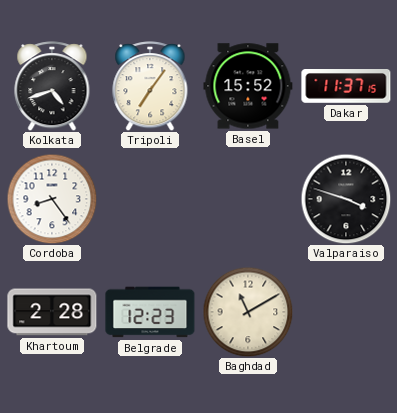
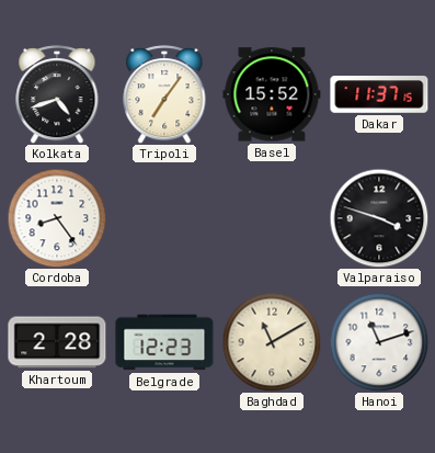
Hanoi: none -> 11:12 (379, 342)
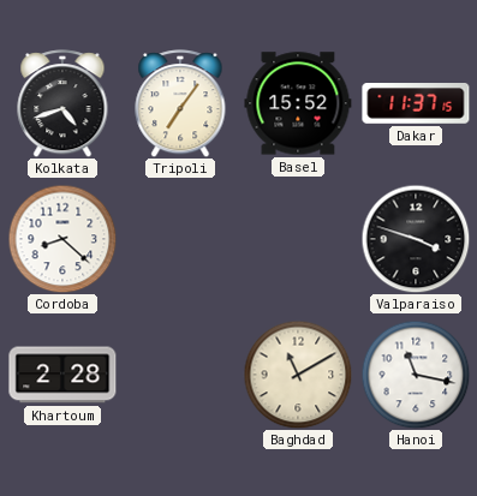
Cordoba: 8:24 -> 8:22 (62, 239)
Belgrade: 12:23 -> none (164, 342)
Hanoi: 11:12 -> 11:17 (416, 375)
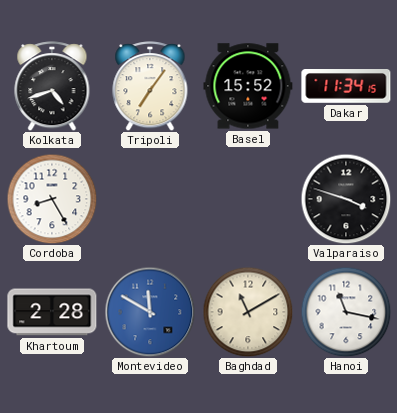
Dakar: 11:37 -> 11:34 (346, 87)
Cordoba: 8:22 -> 8:25 (52, 199)
Montevideo: none -> 11:50 (150, 312)
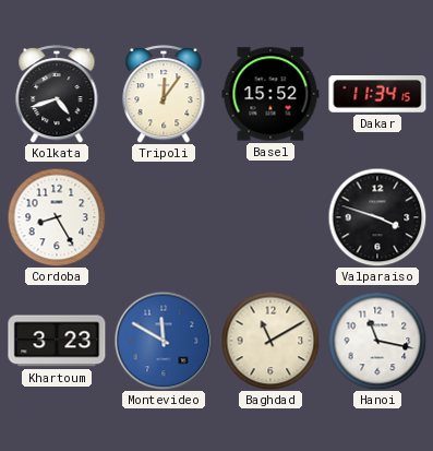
Tripoli: 7:06 -> 12:06 (164, 94)
Khartoum: 2:28 -> 3:23 (57, 341)
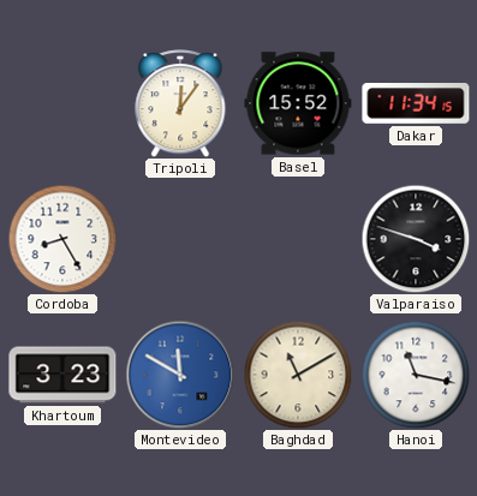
Kolkata: 4:42 -> none (57, 94)
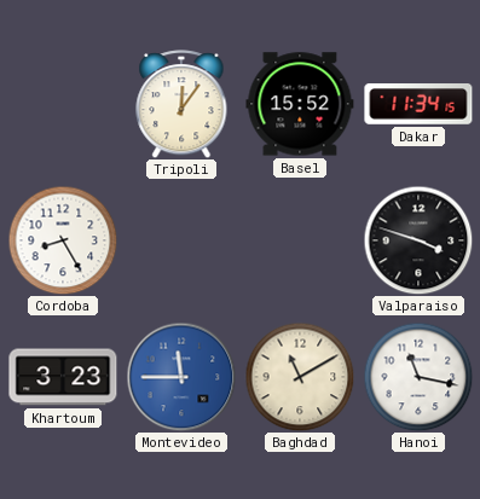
Montevideo: 11:50 -> 11:45 (181, 377)
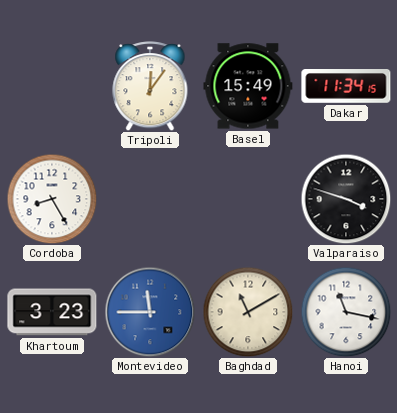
Basel: 15:52 -> 15:49 (248, 86)
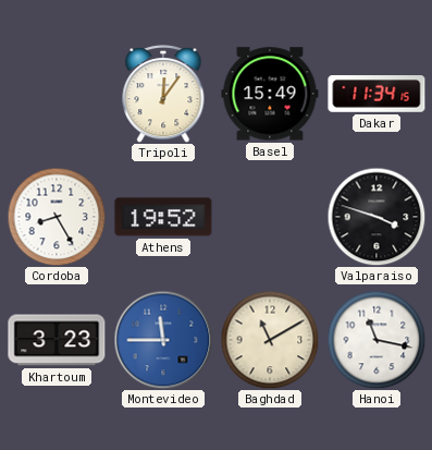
Athens: none -> 19:52 (163, 217)
